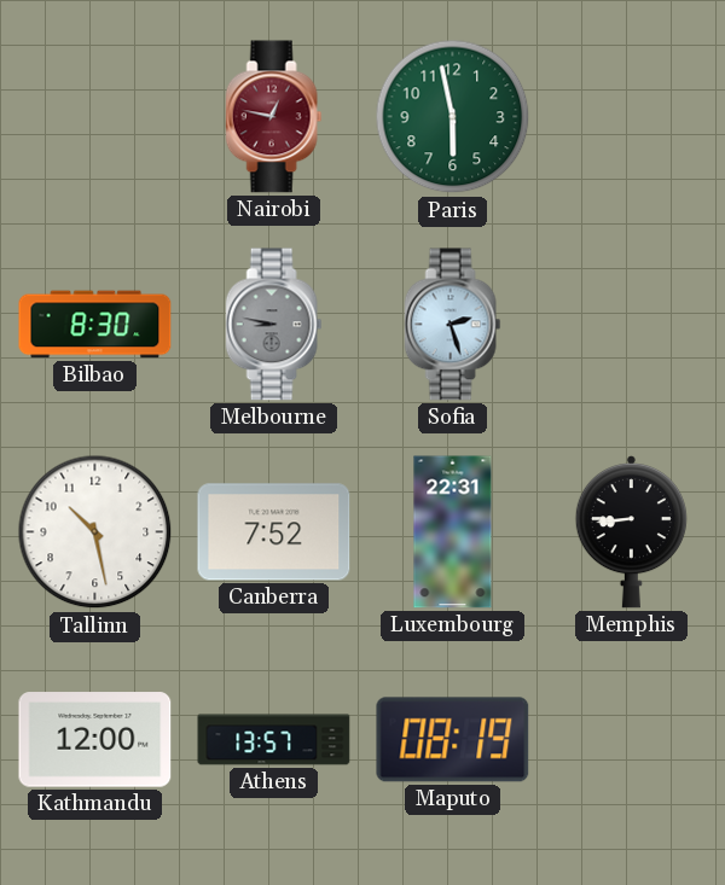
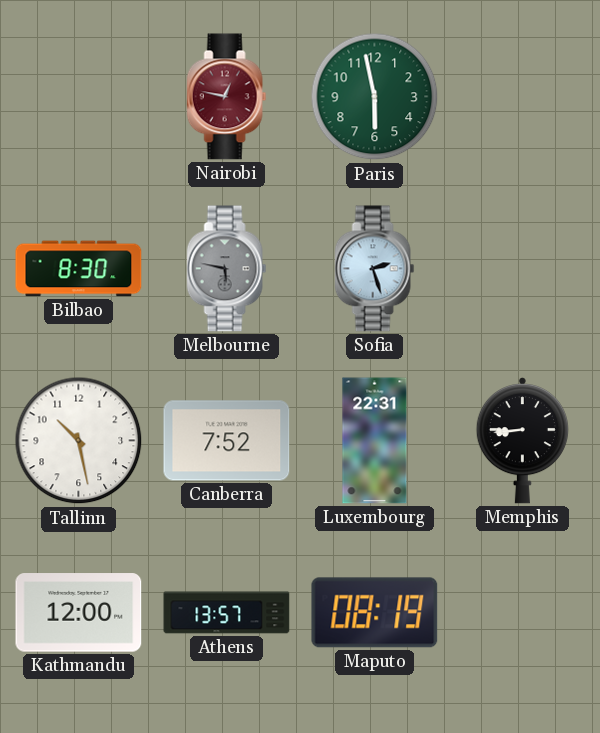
Melbourne: 8:47 -> 5:47 (227, 269)
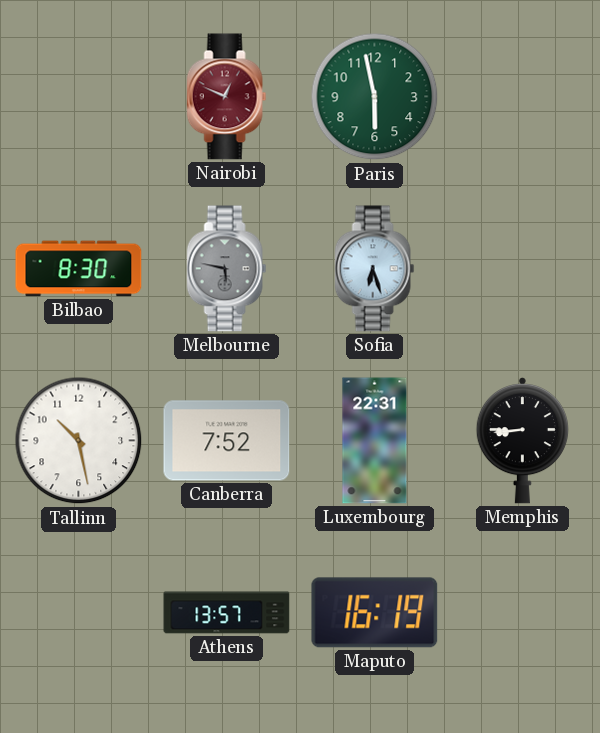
Nairobi: 12:47 -> 12:49 (227, 97)
Sofia: 2:27 -> 6:27 (375, 269)
Kathmandu: 12:00 -> none (79, 613)
Maputo: 08:19 -> 16:19 (375, 613)
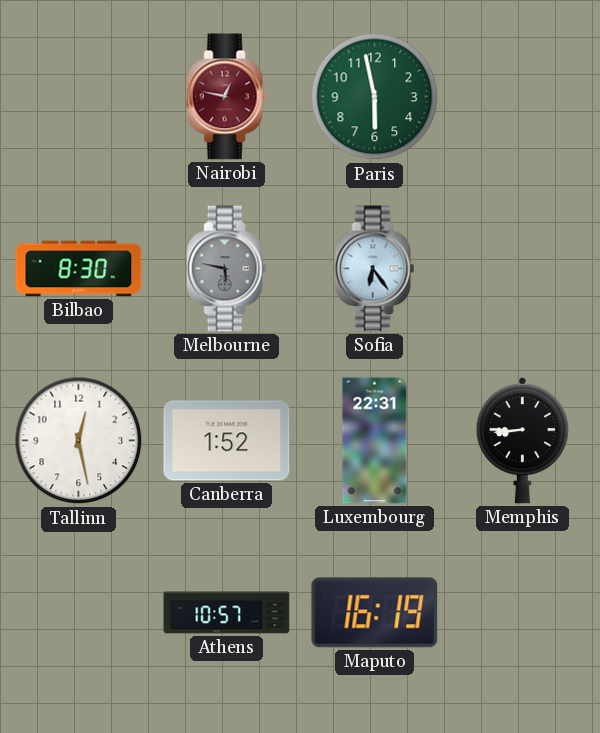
Nairobi: 12:49 -> 12:47 (227, 97)
Sofia: 6:27 -> 6:24 (375, 269)
Tallinn: 10:28 -> 12:28 (79, 441)
Canberra: 7:52 -> 1:52 (227, 441)
Athens: 13:57 -> 10:57 (227, 613)
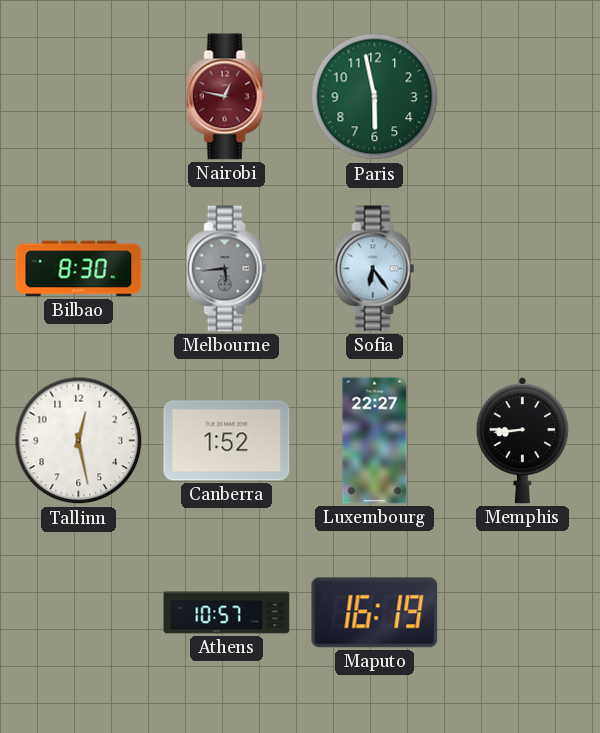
Melbourne: 5:47 -> 5:44 (227, 269)
Luxembourg: 22:31 -> 22:27 (375, 441)
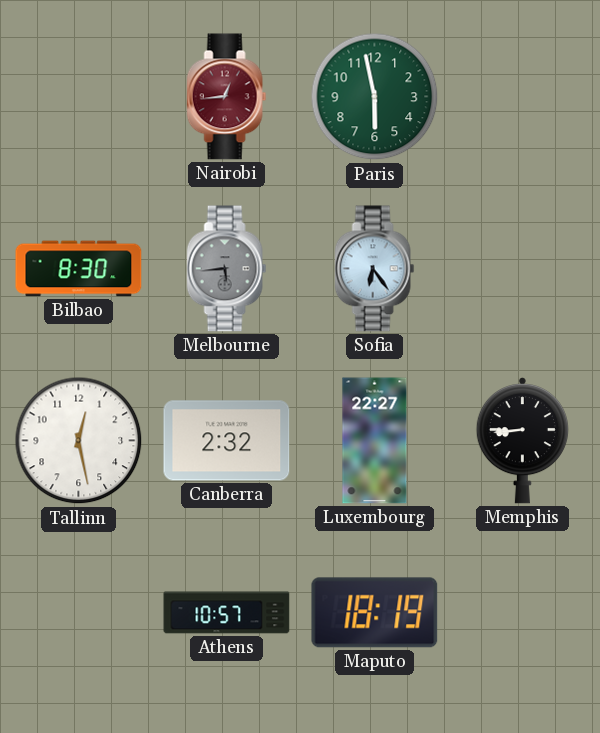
Nairobi: 12:47 -> 12:44 (227, 97)
Canberra: 1:52 -> 2:32 (227, 441)
Maputo: 16:19 -> 18:19 (375, 613)
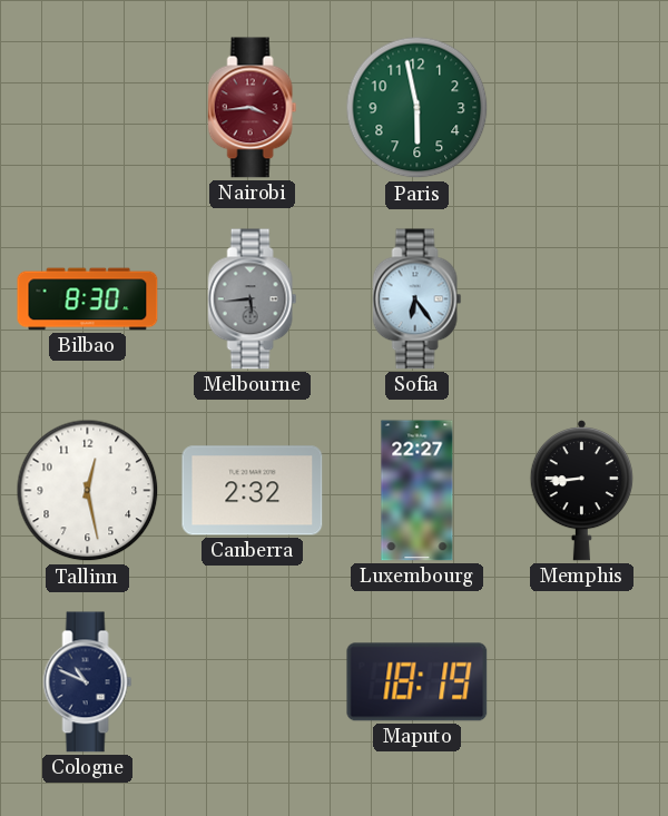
Nairobi: 12:44 -> 3:44 (253, 108)
Cologne: none -> 10:49 (88, 682)
Athens: 10:57 -> none (227, 613)
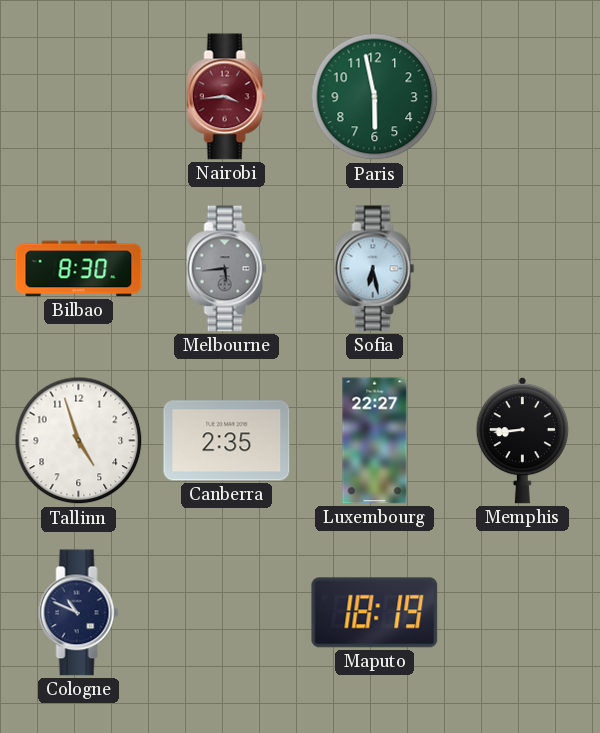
Sofia: 6:24 -> 6:28 (375, 269)
Tallinn: 12:28 -> 4:57 (79, 441)
Canberra: 2:32 -> 2:35 (227, 441)
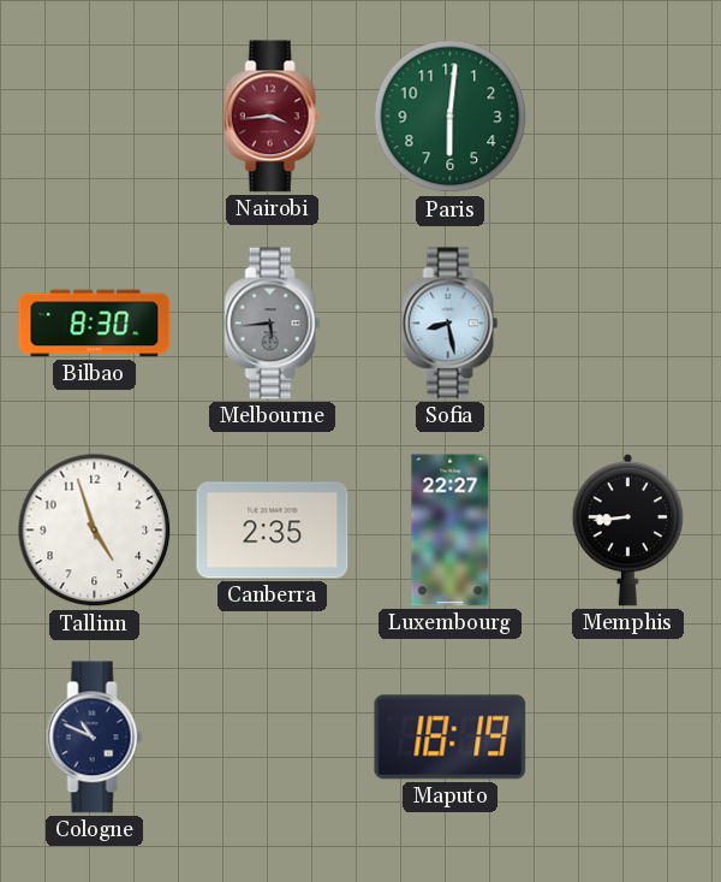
Paris: 5:58 -> 6:01 (451, 117)
Sofia: 6:28 -> 8:28 (451, 324)
